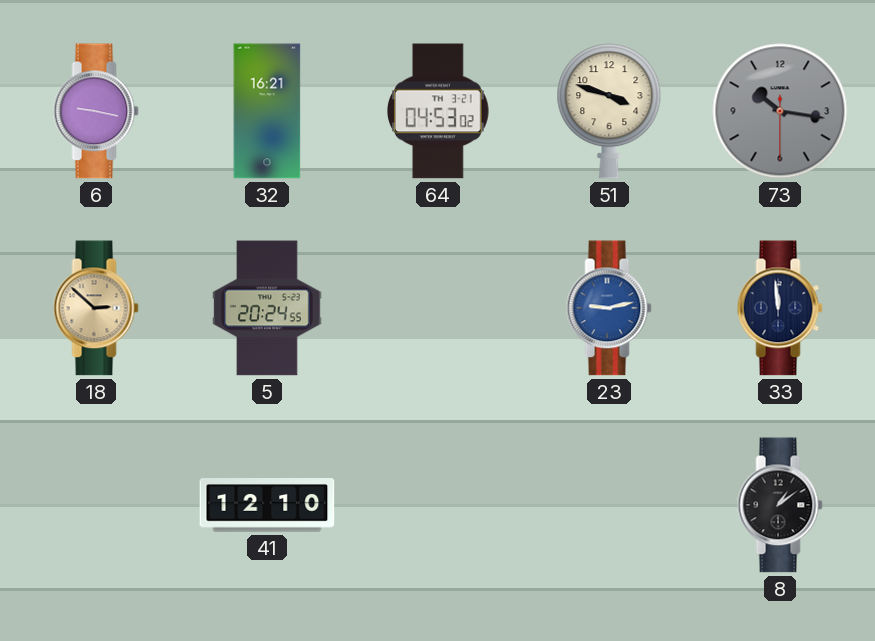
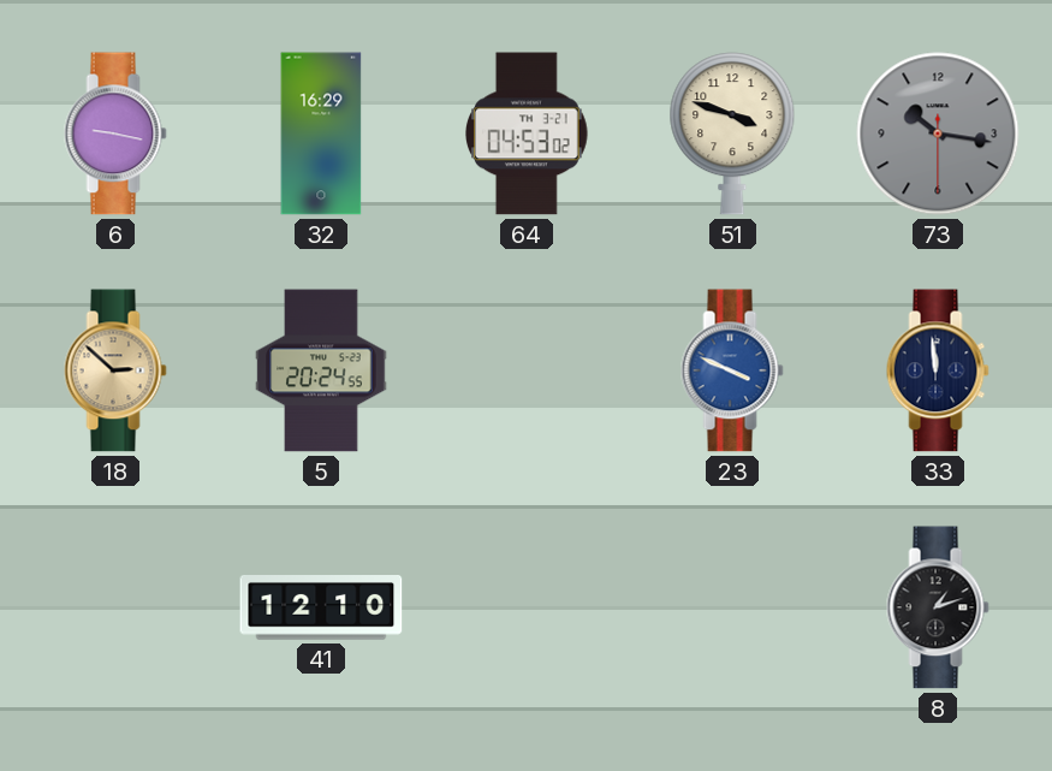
32: 16:21 -> 16:29 (321, 134)
23: 9:13 -> 3:49 (732, 370)
8: 1:09 -> 1:12 (938, 607)
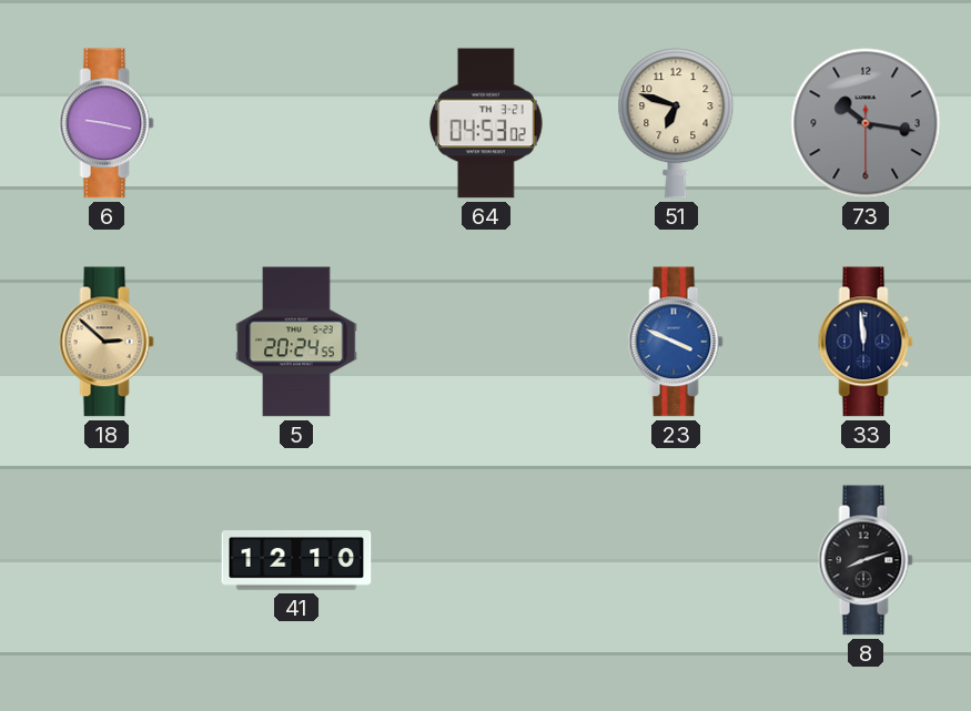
32: 16:29 -> none (321, 134)
51: 3:48 -> 6:48 (676, 123)
8: 1:12 -> 8:12 (866, 560)
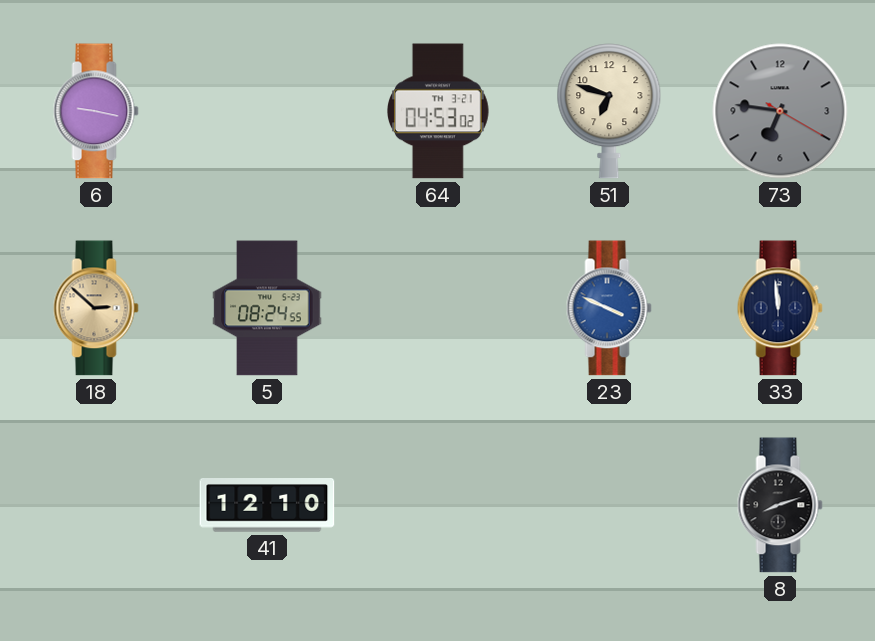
73: 10:16 -> 6:46 (780, 111)
5: 20:24 -> 08:24 (267, 308)
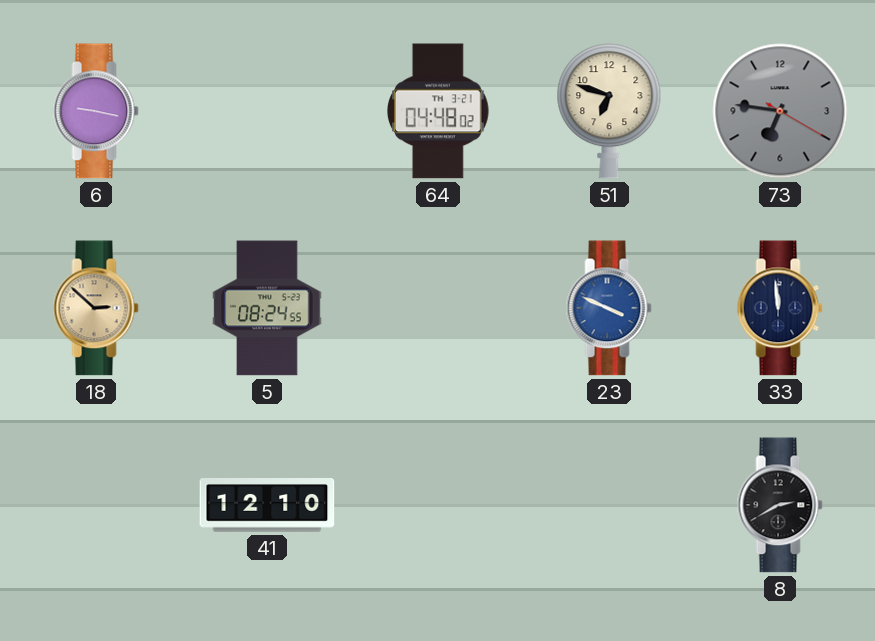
64: 04:53 -> 04:48 (439, 111)
8: 8:12 -> 2:40 (780, 505)
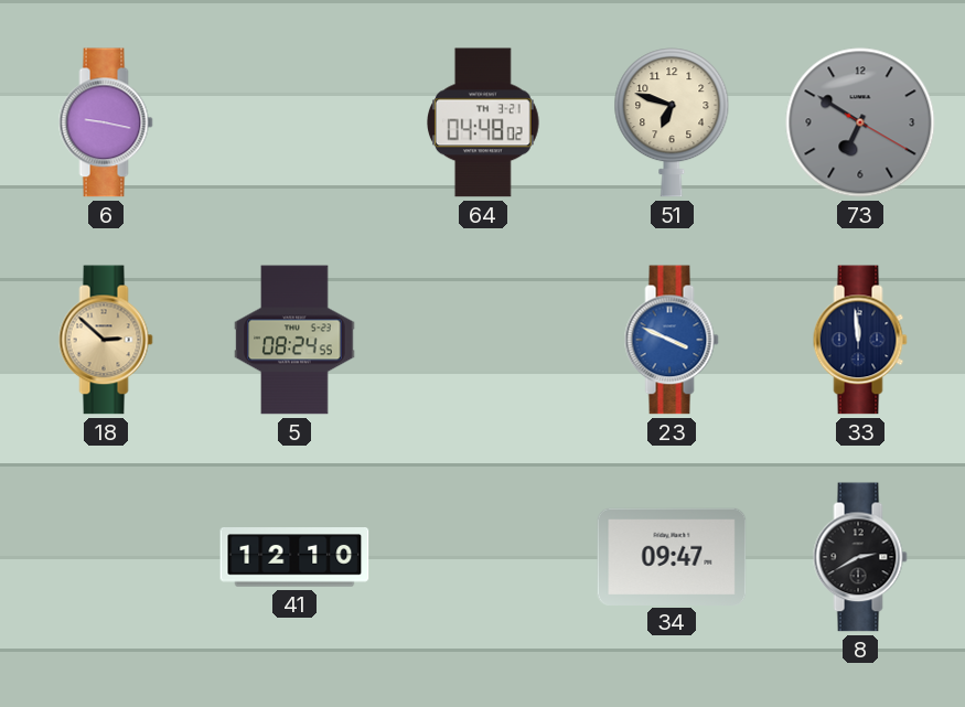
73: 6:46 -> 6:50 (860, 122)
34: none -> 09:47 (672, 556)
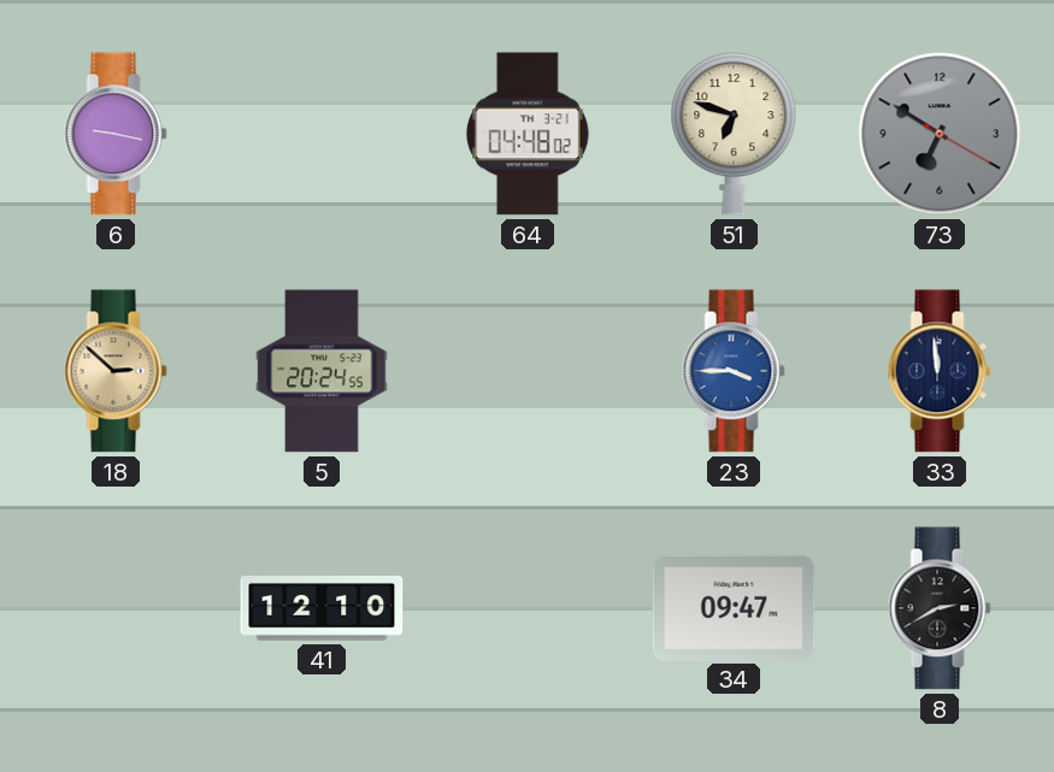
5: 08:24 -> 20:24 (322, 371)
23: 3:49 -> 3:45 (734, 371)
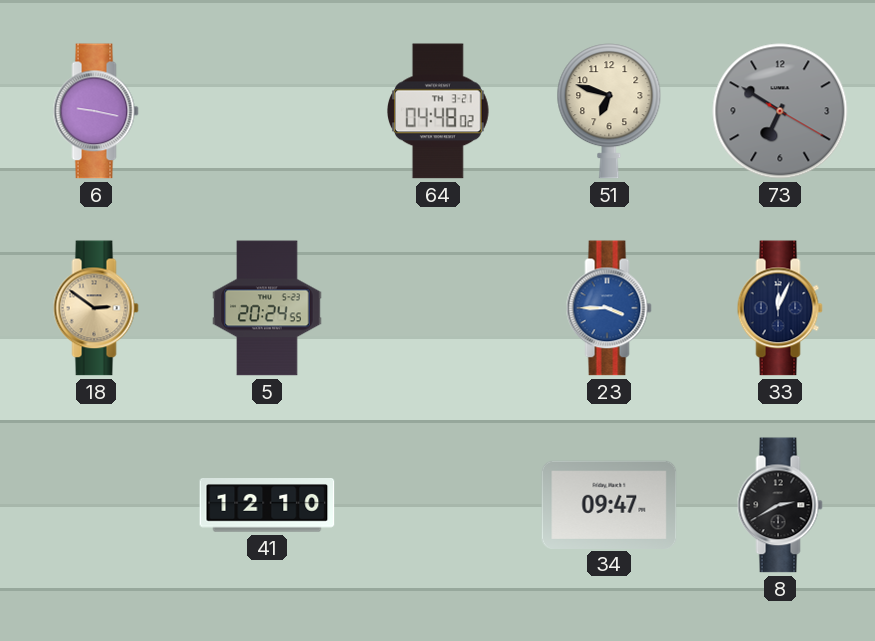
18: 2:52 -> 2:51 (96, 308)
33: 11:59 -> 12:04 (780, 308)
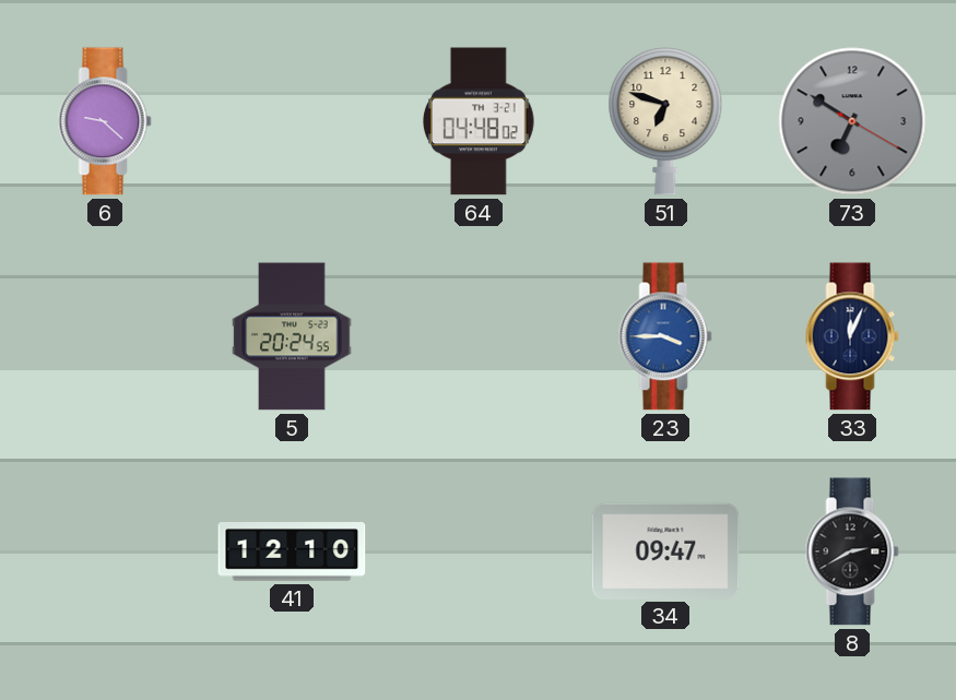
6: 9:17 -> 9:22 (105, 121)
18: 2:51 -> none (96, 308)
